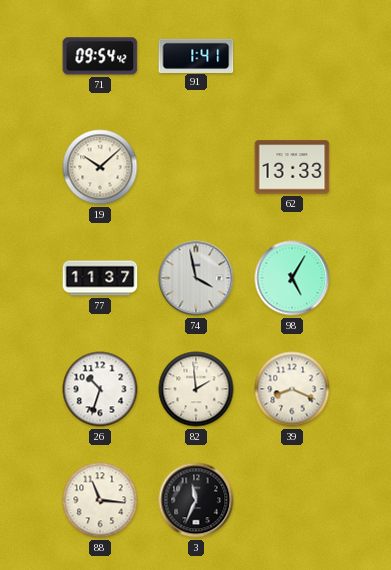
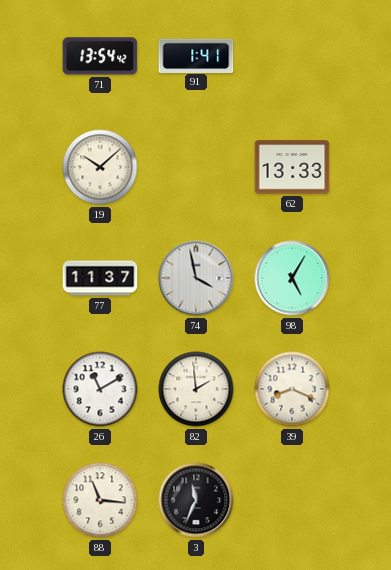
71: 09:54 -> 13:54 (100, 56)
26: 10:33 -> 11:10 (100, 389)
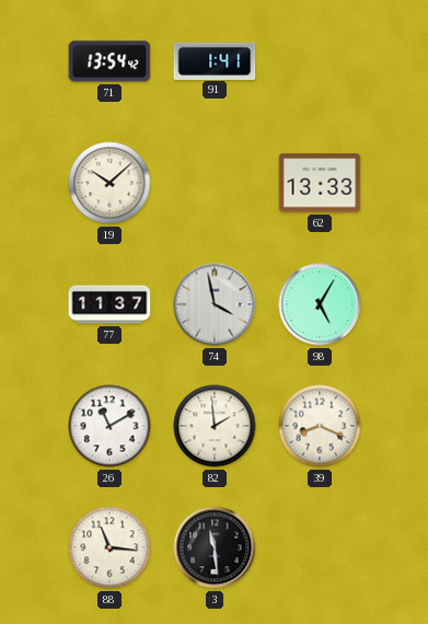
3: 11:34 -> 11:29 (215, 547)
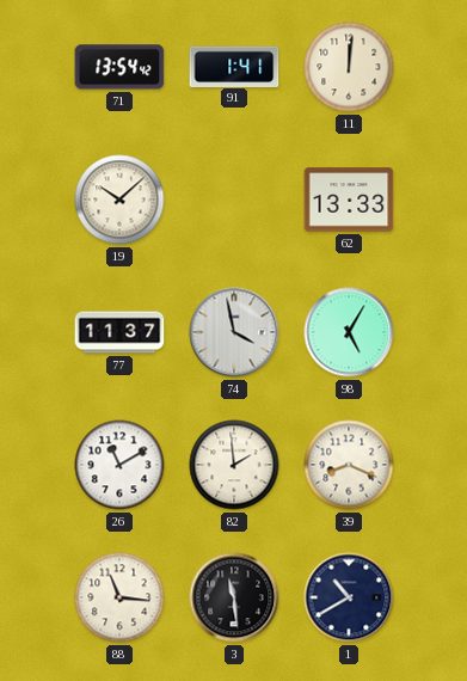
11: none -> 12:01 (349, 67)
1: none -> 10:40 (349, 597)
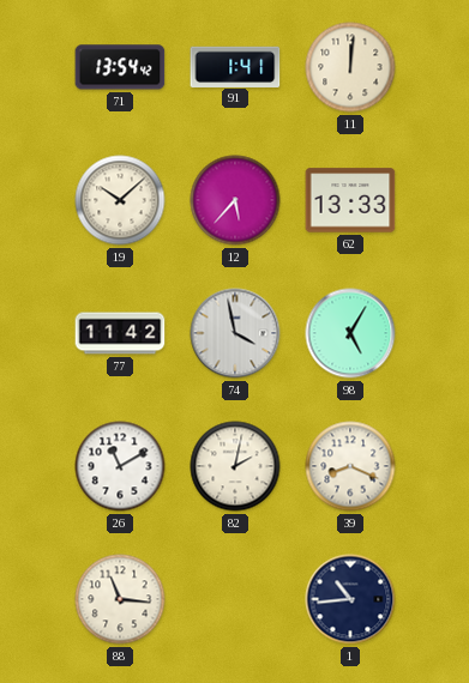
12: none -> 5:37 (235, 200)
77: 11:37 -> 11:42 (120, 333)
82: 1:59 -> 2:02 (235, 466)
3: 11:29 -> none (234, 597)
1: 10:40 -> 10:44 (350, 599)
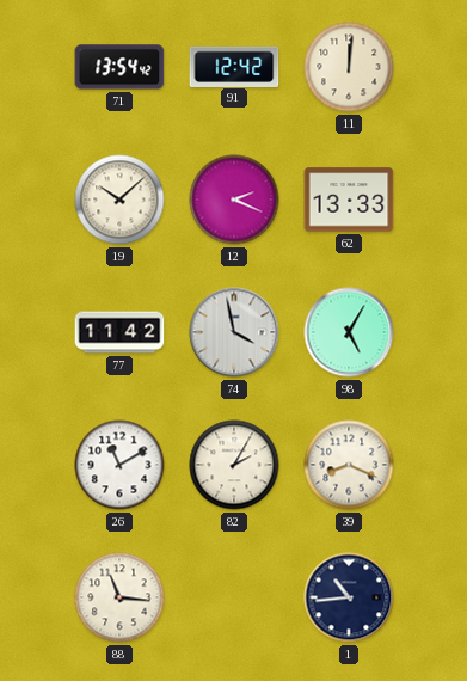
91: 1:41 -> 12:42 (234, 66)
12: 5:37 -> 2:19 (234, 200)
82: 2:02 -> 2:05 (234, 465)
